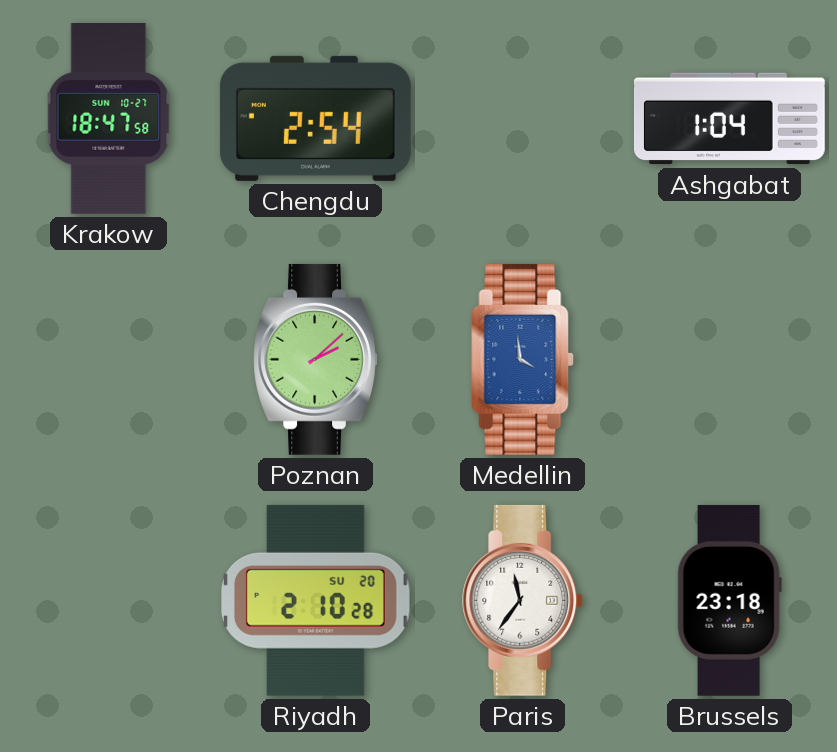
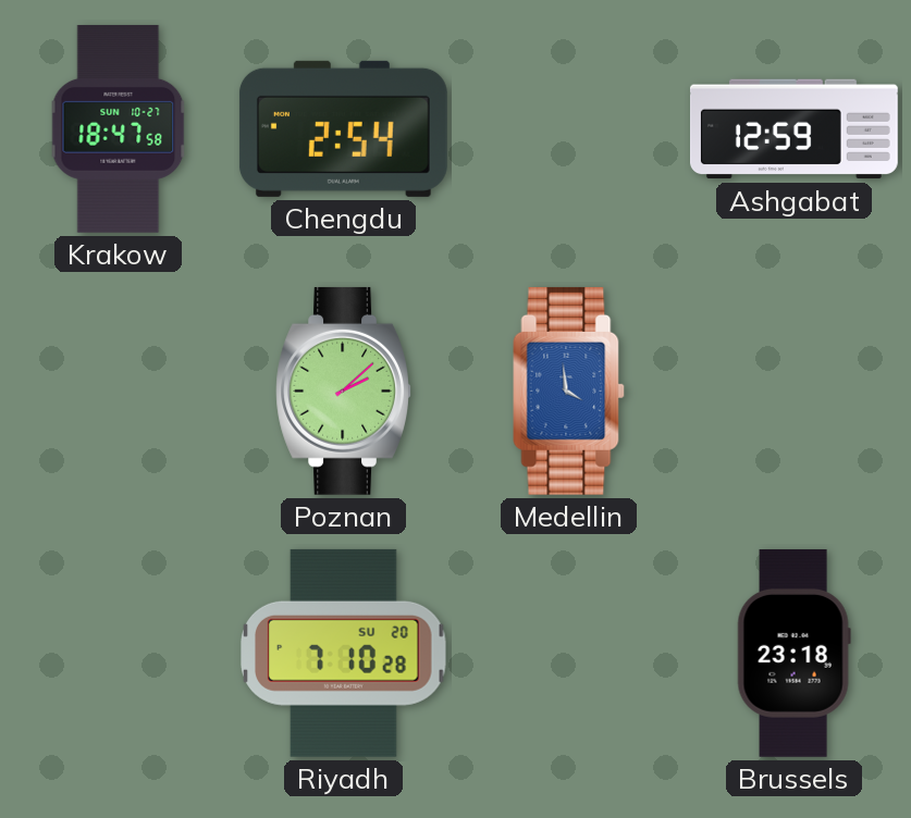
Ashgabat: 1:04 -> 12:59 (795, 129)
Riyadh: 2:10 -> 7:10 (344, 653)
Paris: 11:36 -> none (523, 600)
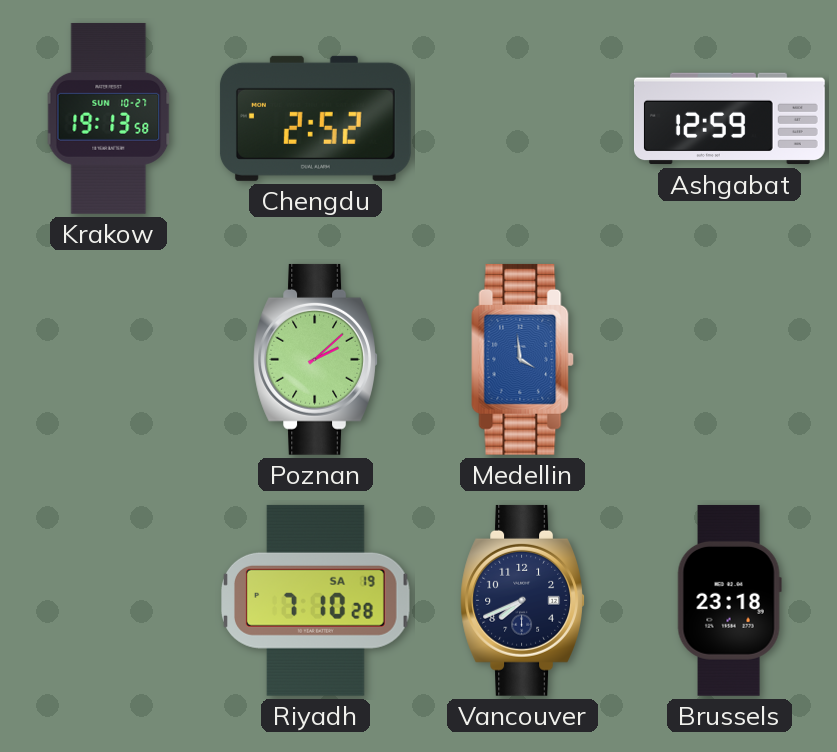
Krakow: 18:47 -> 19:13 (109, 118)
Chengdu: 2:54 -> 2:52 (315, 118)
Riyadh date: SU 20 -> SA 19 (316, 600)
Vancouver: none -> 7:41 (522, 600)
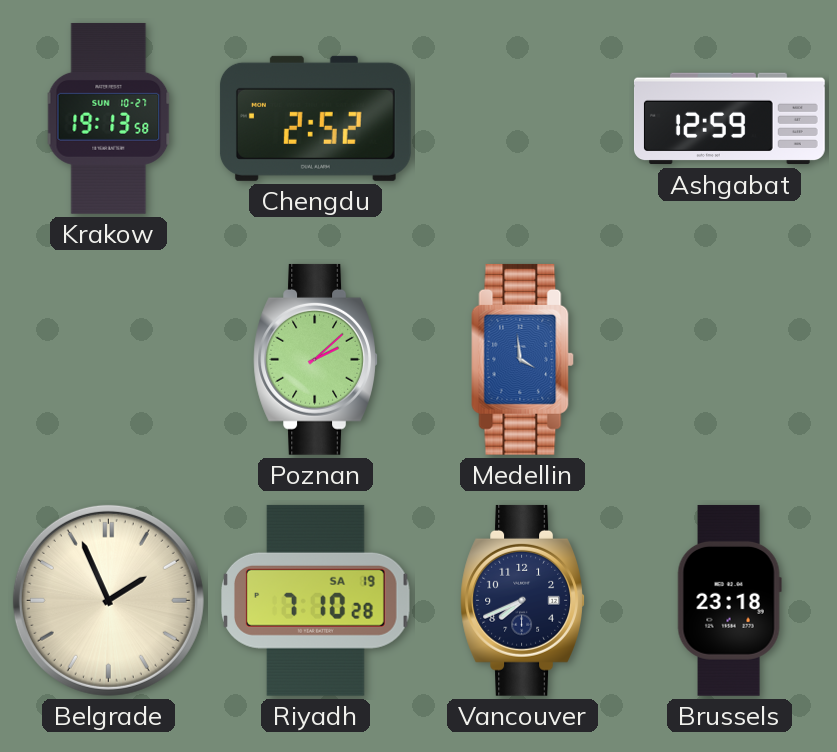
Belgrade: none -> 1:56 (108, 600)
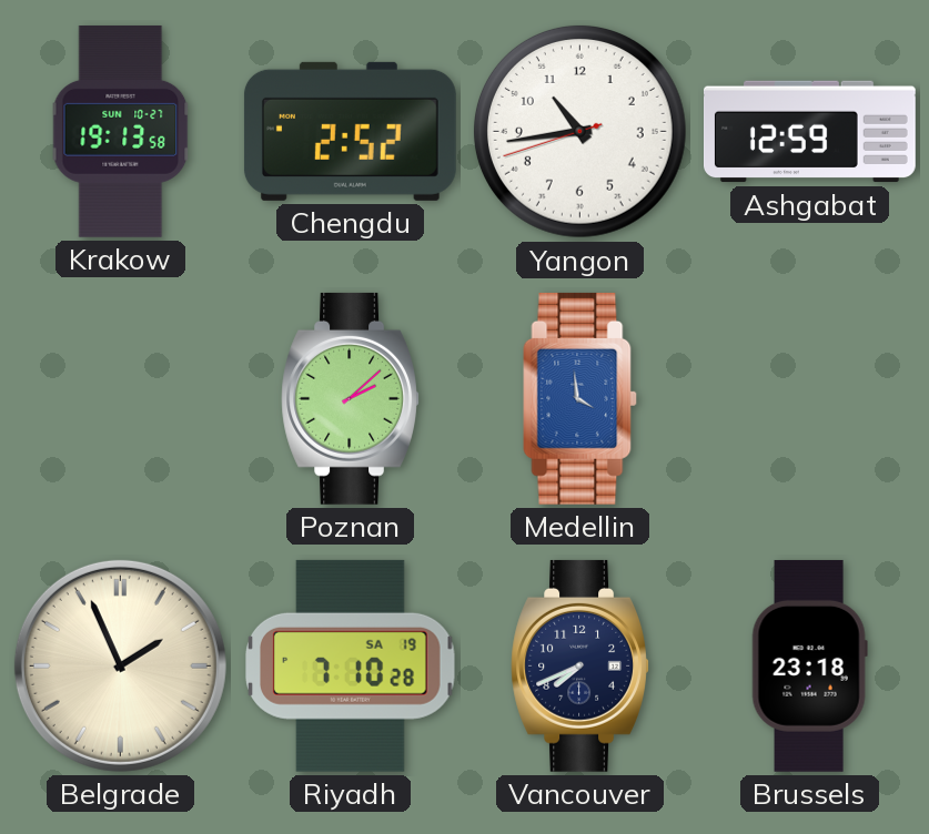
Yangon: none -> 10:43 (579, 131)
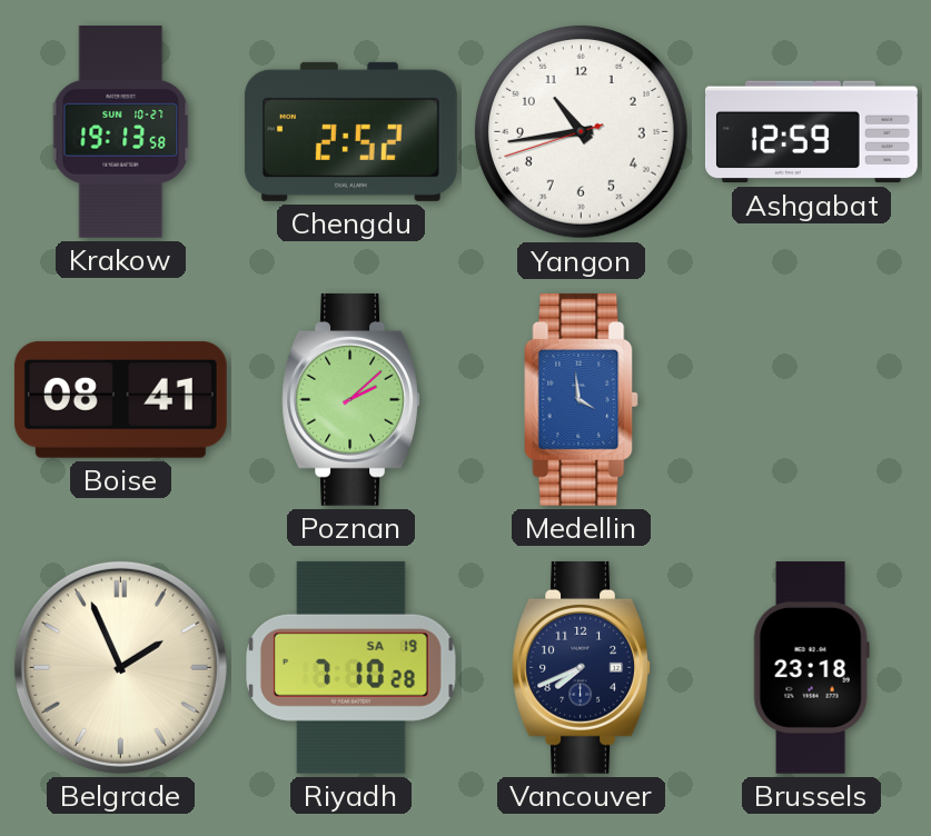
Boise: none -> 08:41 (120, 399)
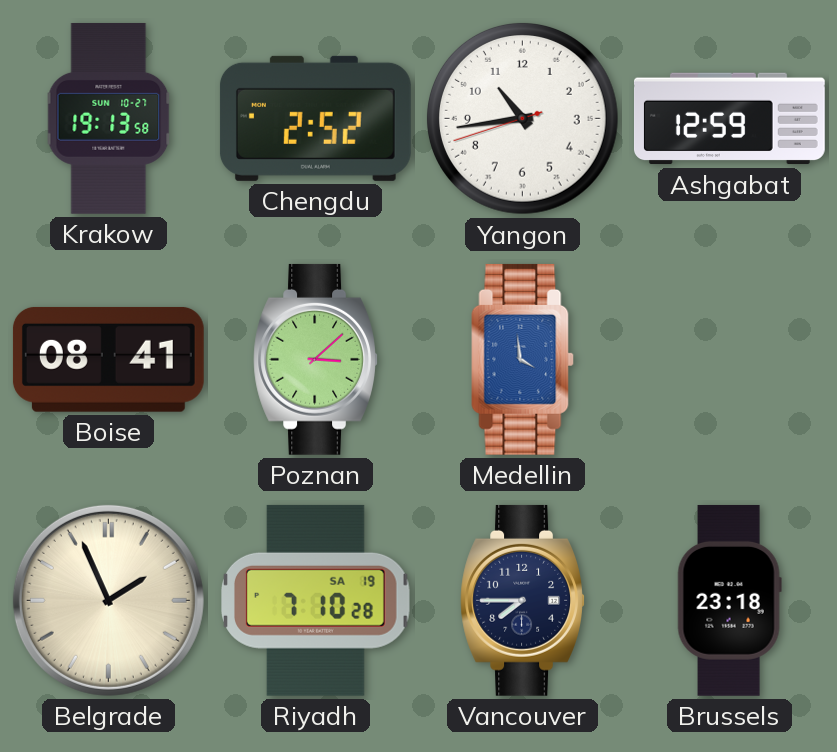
Poznan: 2:08 -> 3:08 (315, 359)
Vancouver: 7:41 -> 7:45 (522, 600)
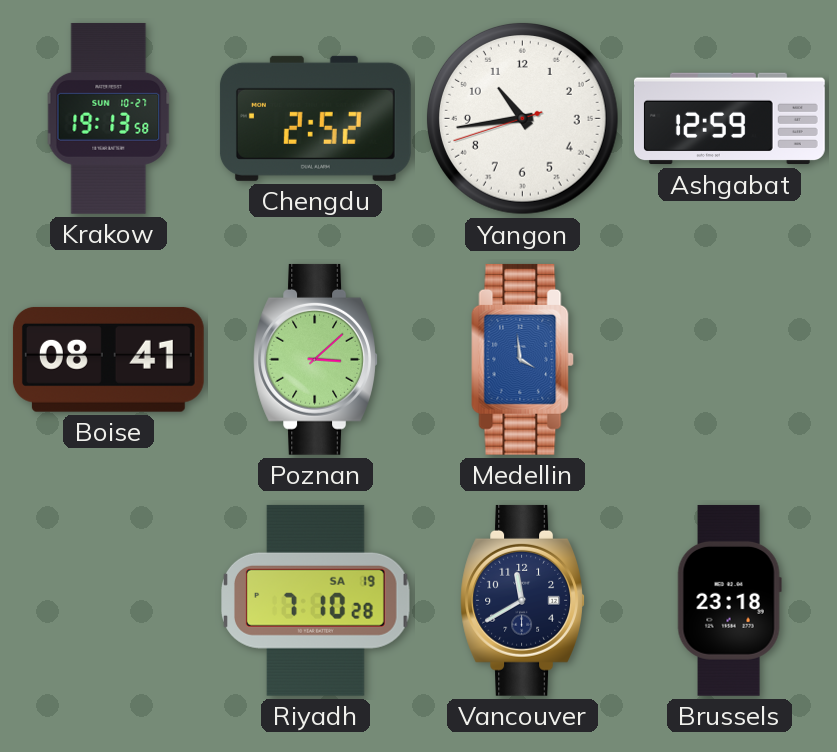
Belgrade: 1:56 -> none (108, 600)
Vancouver: 7:45 -> 11:40 (522, 600)
